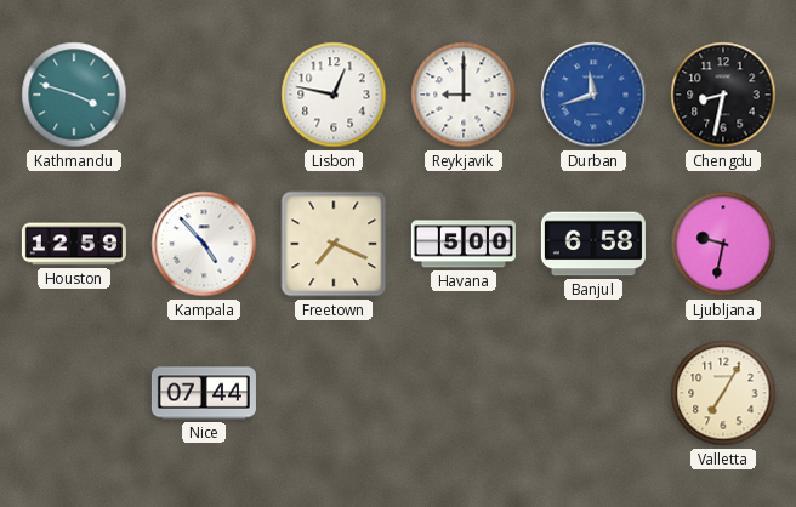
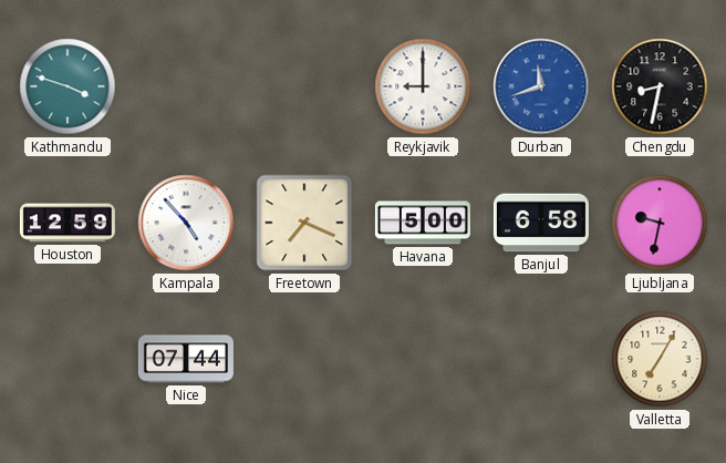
Lisbon: 12:47 -> none (334, 95)
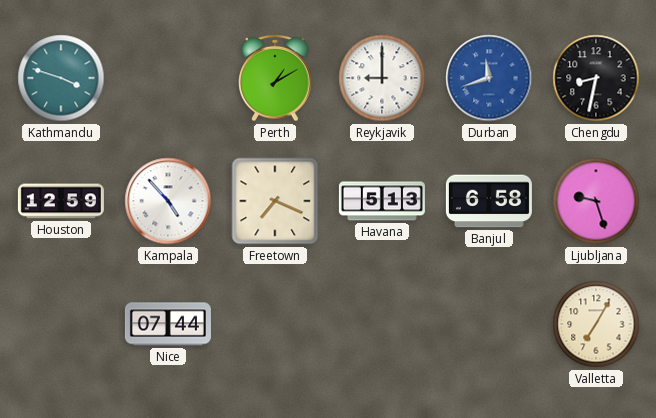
Perth: none -> 1:10 (275, 78)
Havana: 5:00 -> 5:13 (382, 201)
Ljubljana: 9:32 -> 9:27 (596, 201)
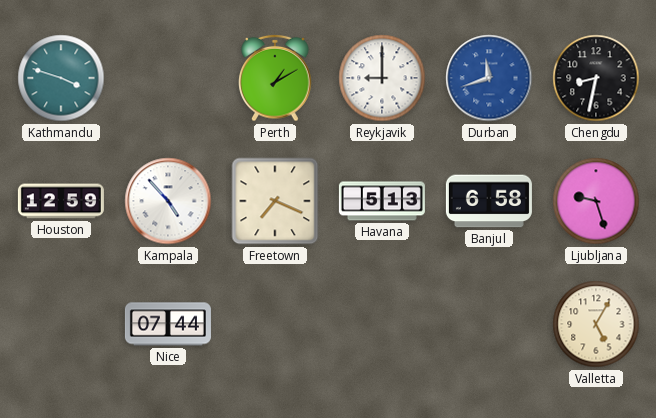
Valletta: 7:05 -> 5:05 (596, 324)
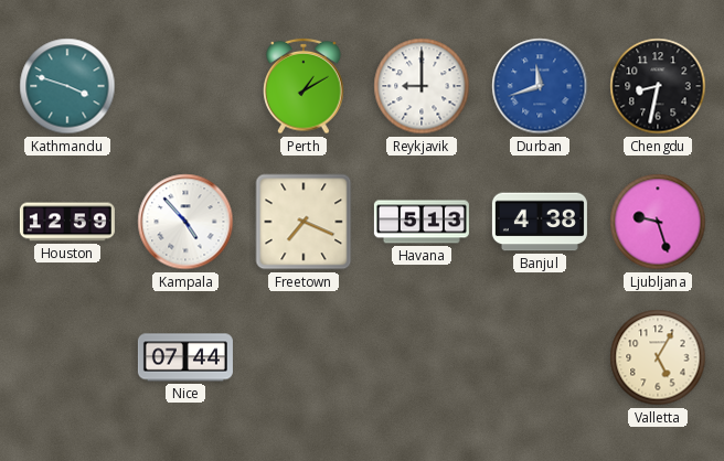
Banjul: 6:58 -> 4:38 (540, 222)
